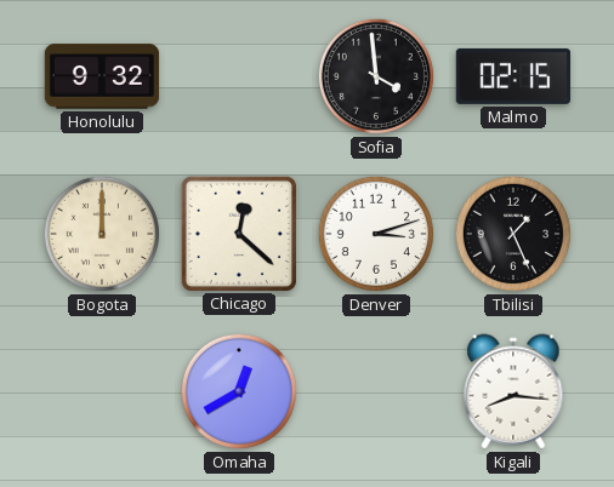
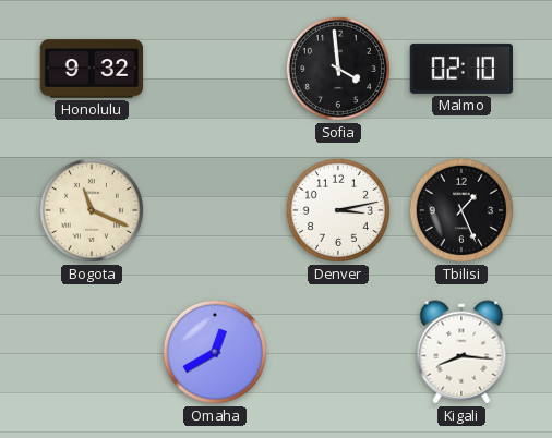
Malmo: 02:15 -> 02:10 (461, 69)
Bogota: 12:00 -> 11:19 (92, 210)
Chicago: 12:22 -> none (238, 233)
Denver: 3:12 -> 3:13 (338, 210)
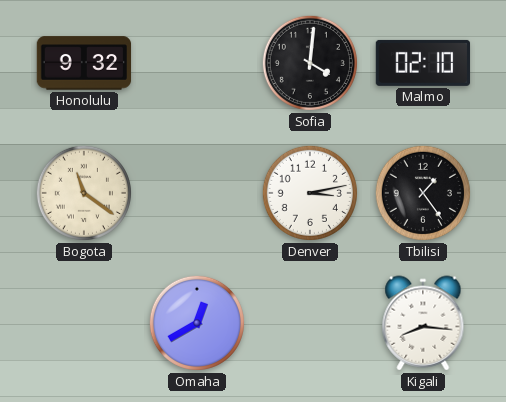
Sofia: 3:59 -> 4:01 (310, 63)
Bogota: 11:19 -> 11:21 (84, 193)
Tbilisi: 1:26 -> 1:24 (423, 193)
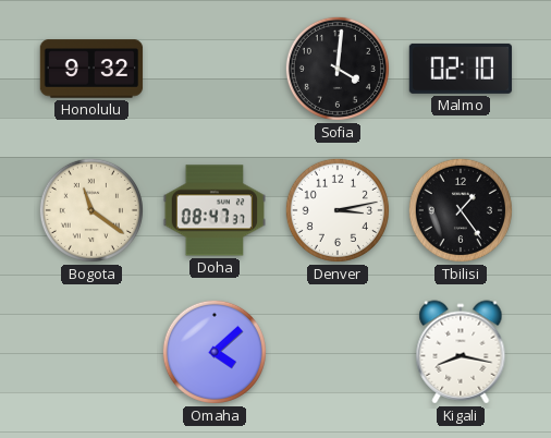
Doha: none -> 08:47 (215, 210)
Omaha: 12:40 -> 4:08 (215, 352)
Kigali: 8:16 -> 8:17 (461, 352)
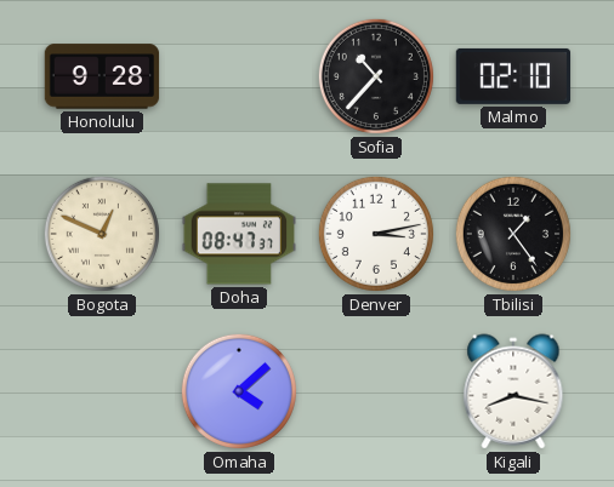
Honolulu: 9:32 -> 9:28 (102, 76)
Sofia: 4:01 -> 10:37 (376, 76)
Bogota: 11:21 -> 12:49 (102, 234)
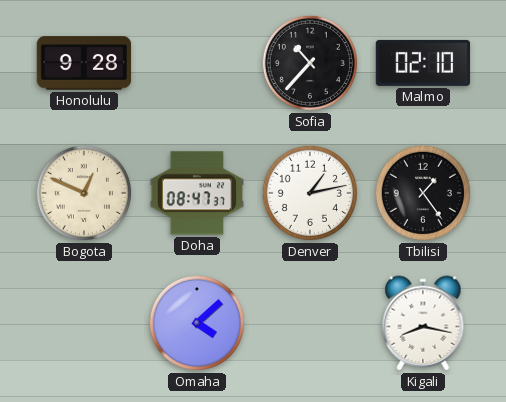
Denver: 3:13 -> 1:13 (310, 193)
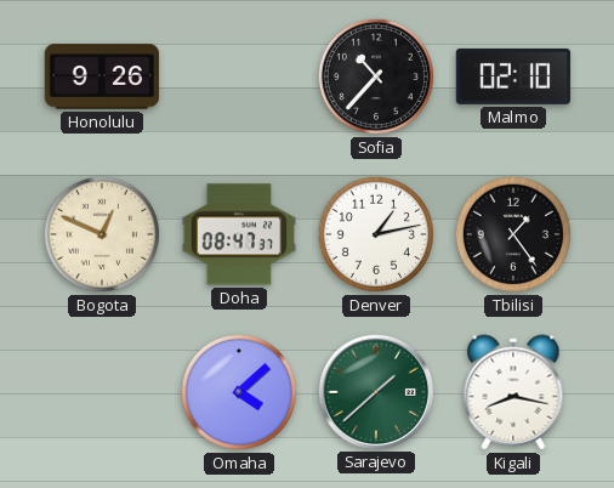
Honolulu: 9:28 -> 9:26 (102, 76)
Sarajevo: none -> 1:38 (375, 391)
